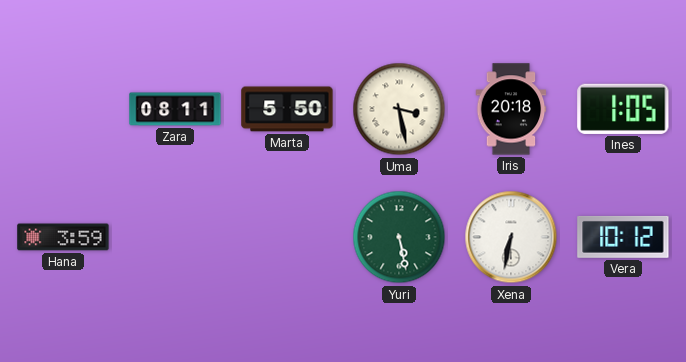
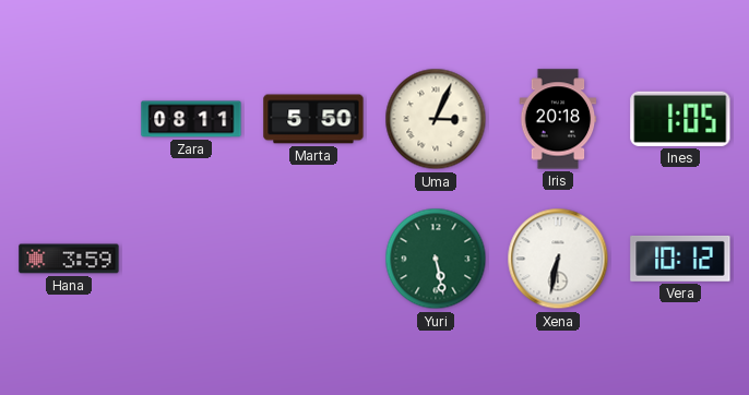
Uma: 3:28 -> 3:04 (436, 119)
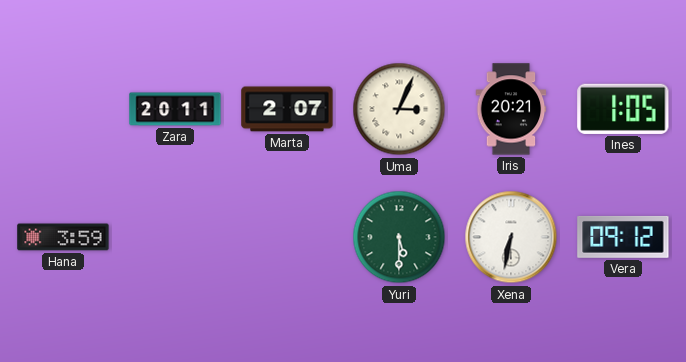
Zara: 08:11 -> 20:11 (175, 109)
Marta: 5:50 -> 2:07 (287, 109)
Iris: 20:18 -> 20:21 (511, 109)
Yuri: 5:28 -> 5:30 (399, 237)
Vera: 10:12 -> 09:12 (623, 237)
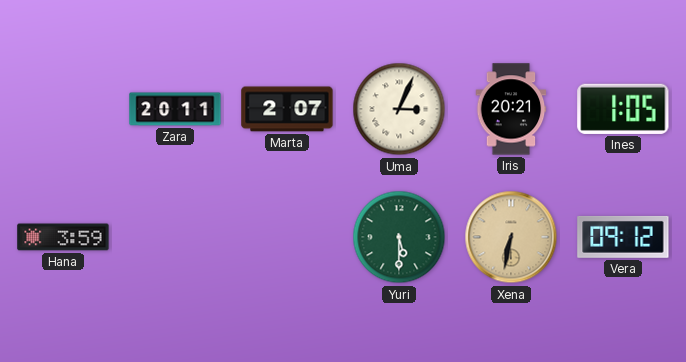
Xena dial: white -> champagne (511, 237)
